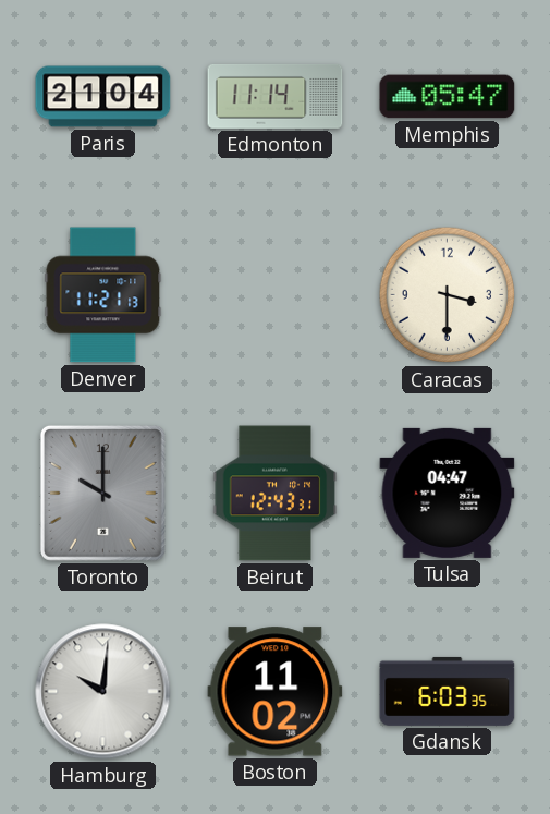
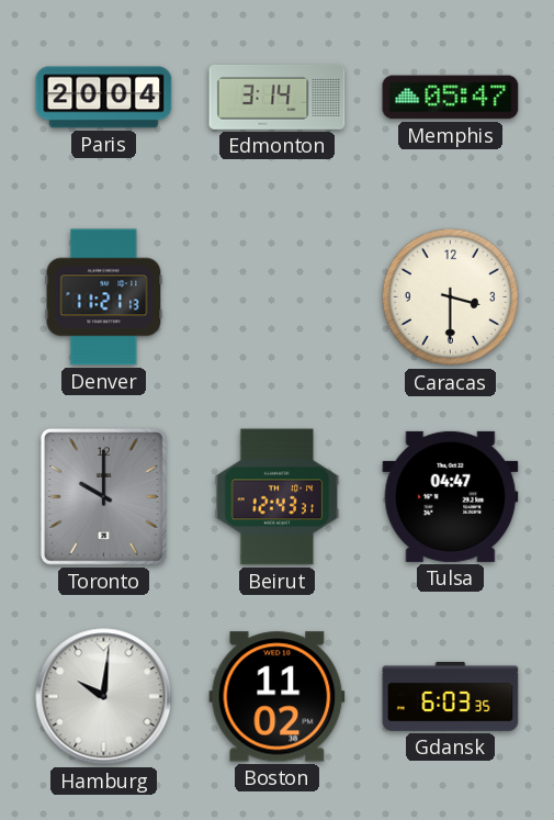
Paris: 21:04 -> 20:04 (104, 98)
Edmonton: 11:14 -> 3:14 (278, 97)
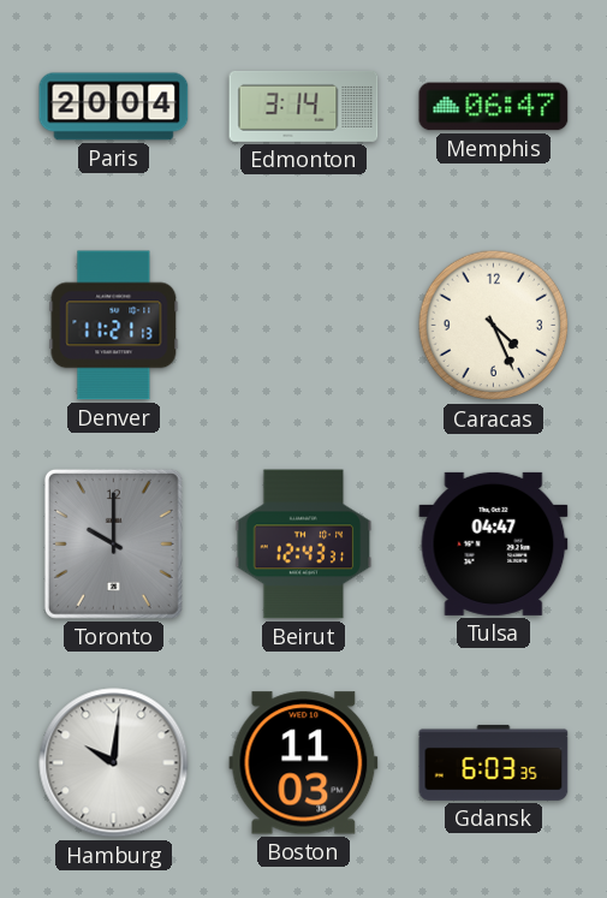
Memphis: 05:47 -> 06:47 (494, 107)
Caracas: 3:30 -> 4:26 (494, 326)
Boston: 11:02 -> 11:03 (304, 763)
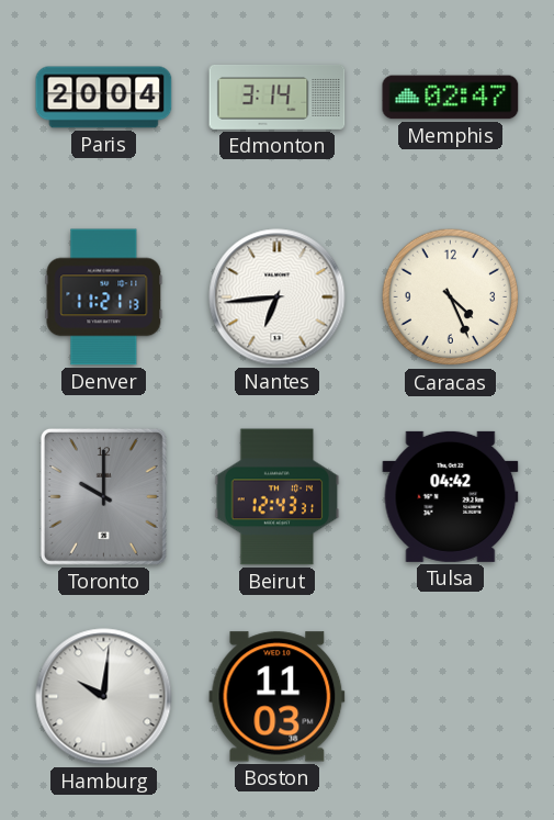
Memphis: 06:47 -> 02:47 (451, 98)
Nantes: none -> 6:44 (278, 297)
Tulsa: 04:47 -> 04:42 (451, 496)
Gdansk: 6:03 -> none (494, 762)
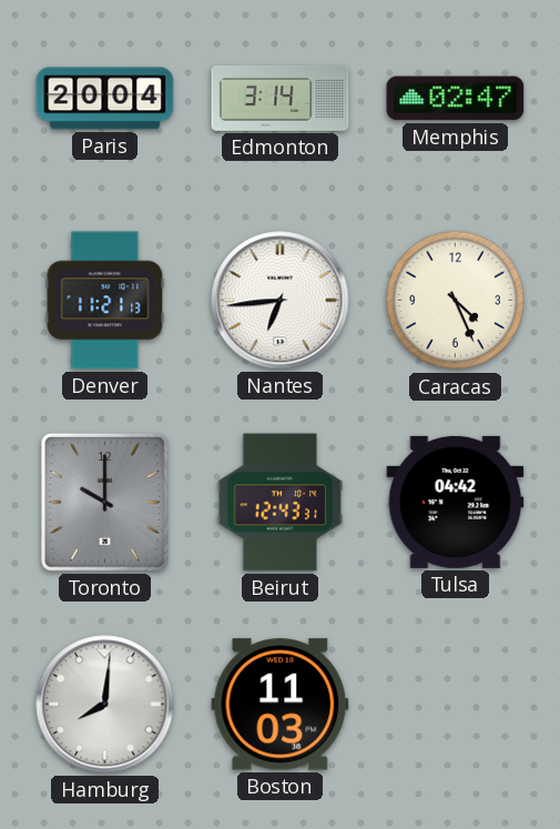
Hamburg: 10:01 -> 8:01 (105, 705)
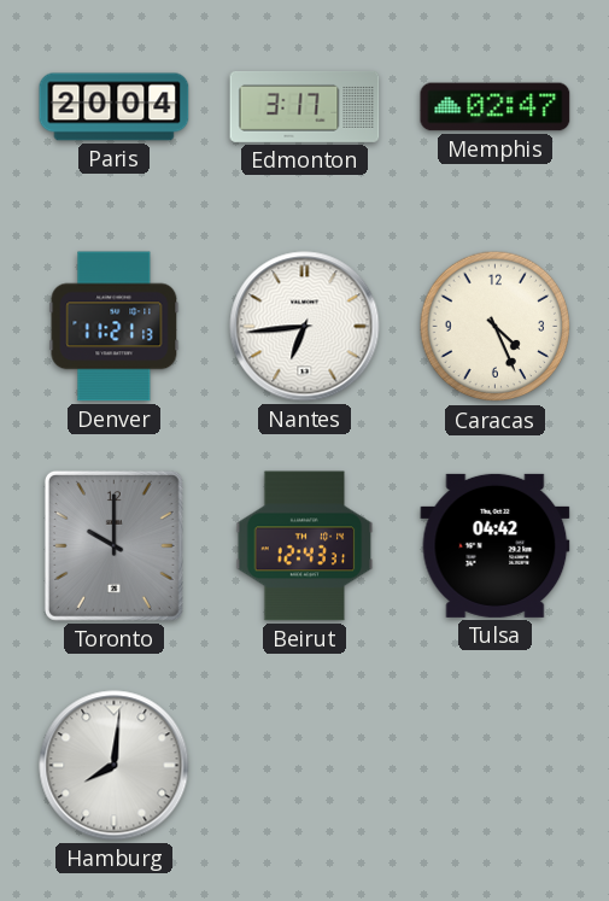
Edmonton: 3:14 -> 3:17 (305, 106)
Boston: 11:03 -> none (281, 705)
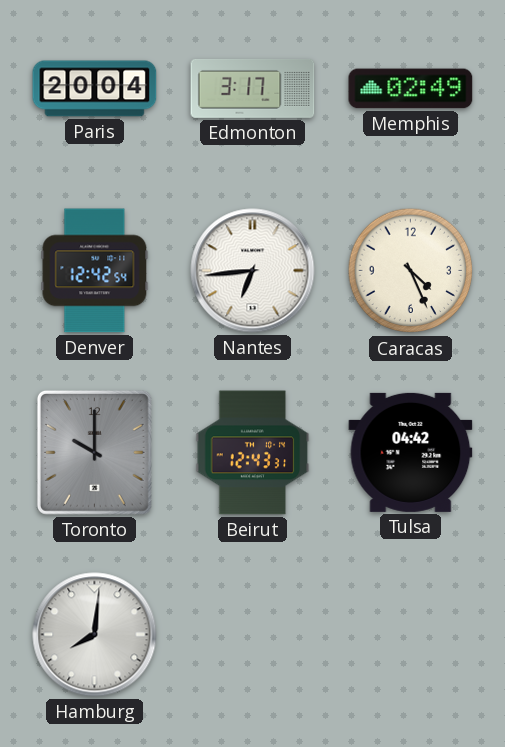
Memphis: 02:47 -> 02:49 (411, 89)
Denver: 11:21 -> 12:42 (95, 271)
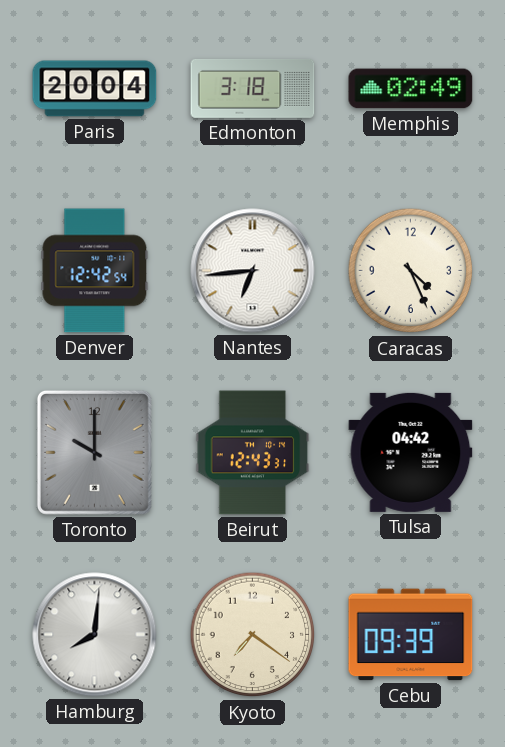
Edmonton: 3:17 -> 3:18 (253, 88)
Kyoto: none -> 7:21 (253, 635)
Cebu: none -> 09:39 (411, 635)
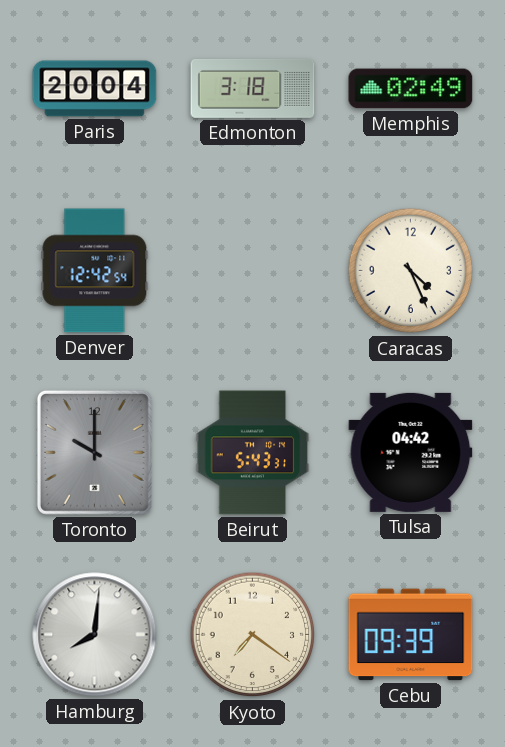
Nantes: 6:44 -> none (253, 271)
Beirut: 12:43 -> 5:43 (253, 453)
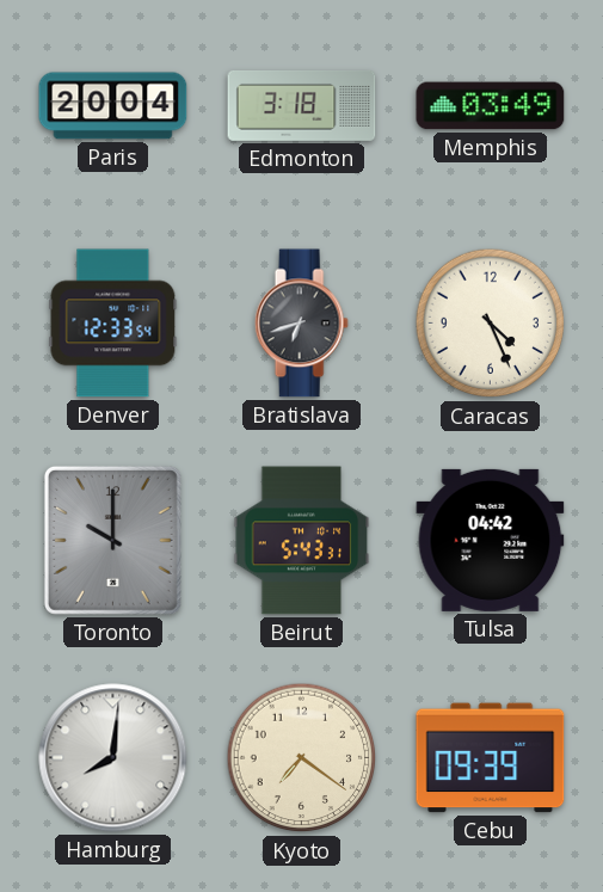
Memphis: 02:49 -> 03:49 (491, 106)
Denver: 12:42 -> 12:33 (113, 324)
Bratislava: none -> 6:42 (301, 324)
